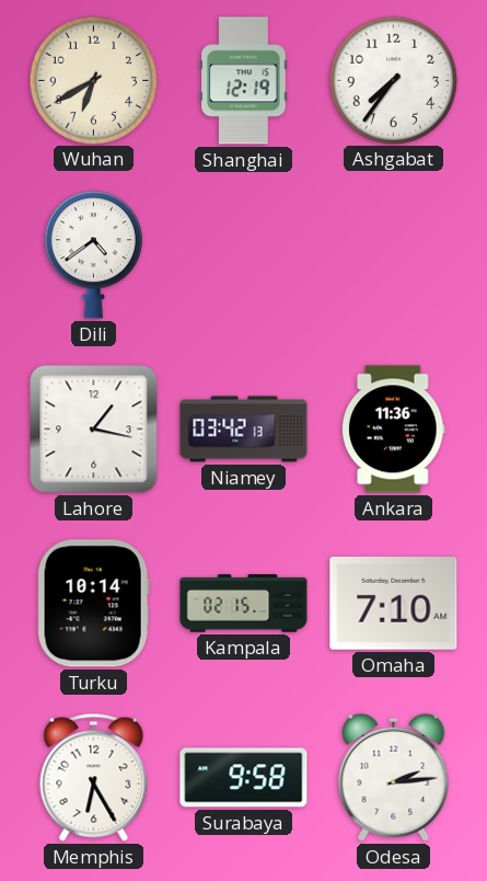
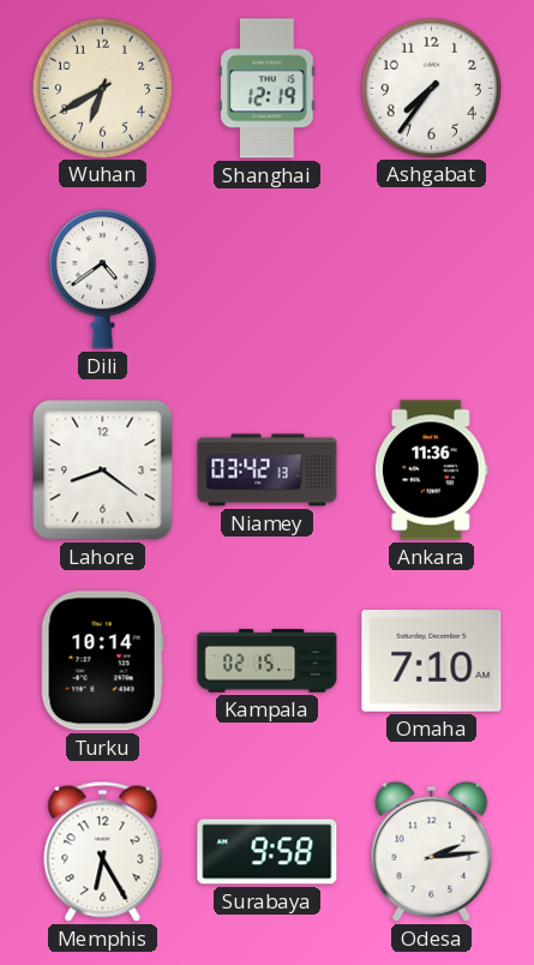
Lahore: 1:17 -> 8:21 (103, 470)
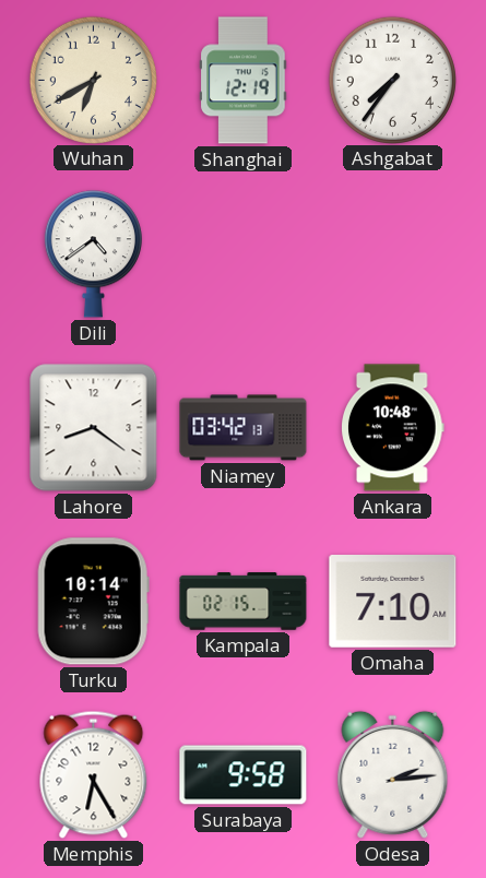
Ankara: 11:36 -> 10:48 (393, 428)
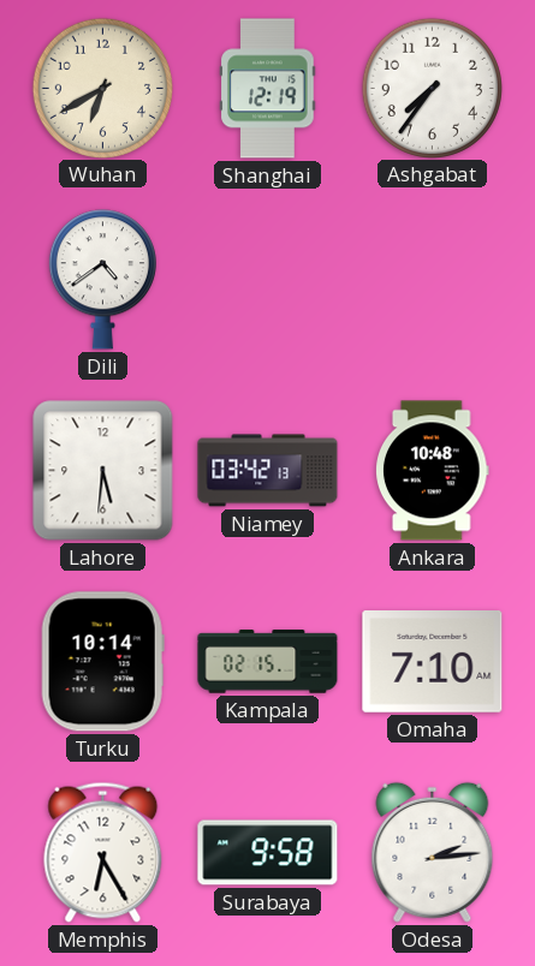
Lahore: 8:21 -> 5:31 (103, 471)
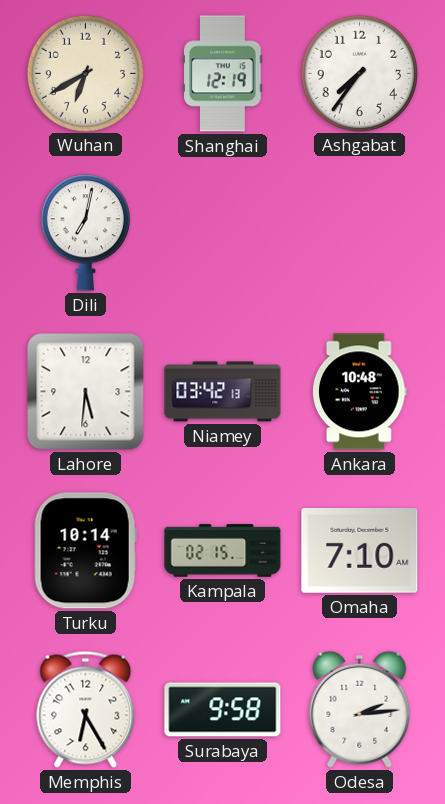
Dili: 4:39 -> 7:02 (85, 233)
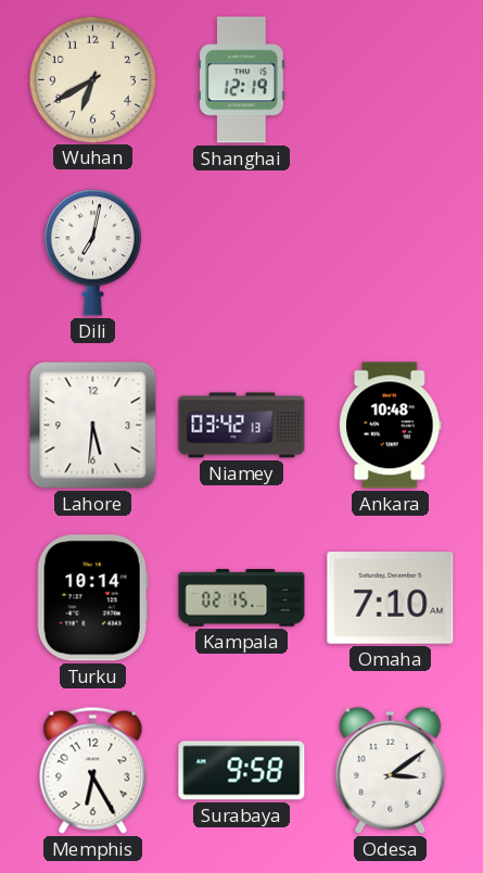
Ashgabat: 7:36 -> none (359, 73)
Odesa: 2:14 -> 3:09 (391, 770)
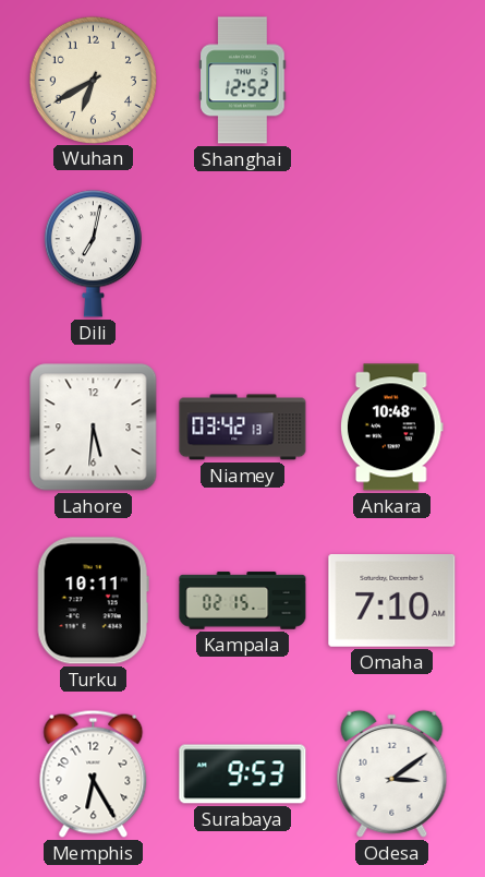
Shanghai: 12:19 -> 12:52 (243, 81)
Turku: 10:14 -> 10:11 (93, 601)
Surabaya: 9:58 -> 9:53 (243, 774)
